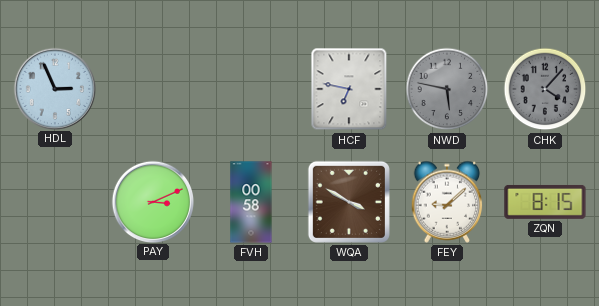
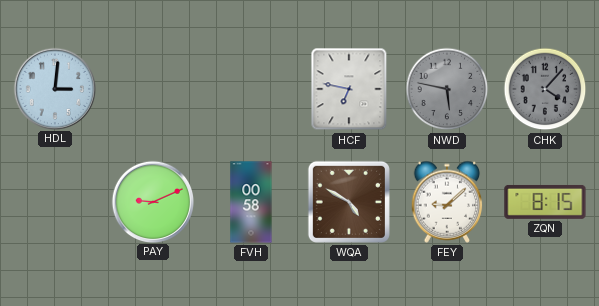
HDL: 2:56 -> 3:01 (54, 88)
PAY: 3:11 -> 9:11 (152, 201)
WQA: 3:50 -> 4:50 (349, 202)
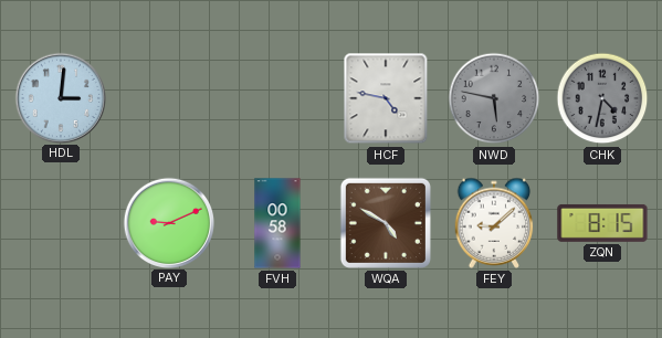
HCF: 6:47 -> 4:47 (386, 98)
CHK: 4:07 -> 4:32 (602, 98)
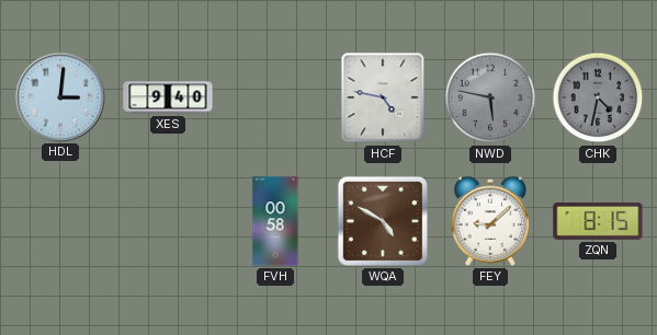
XES: none -> 9:40 (168, 97)
PAY: 9:11 -> none (168, 222)
